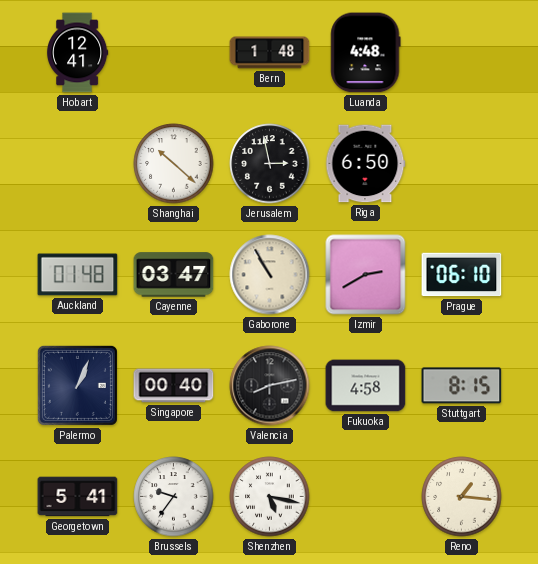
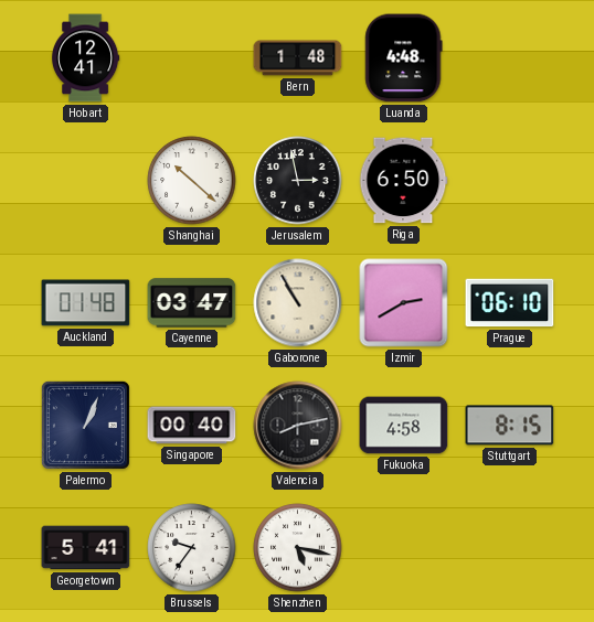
Reno: 1:16 -> none (462, 497)
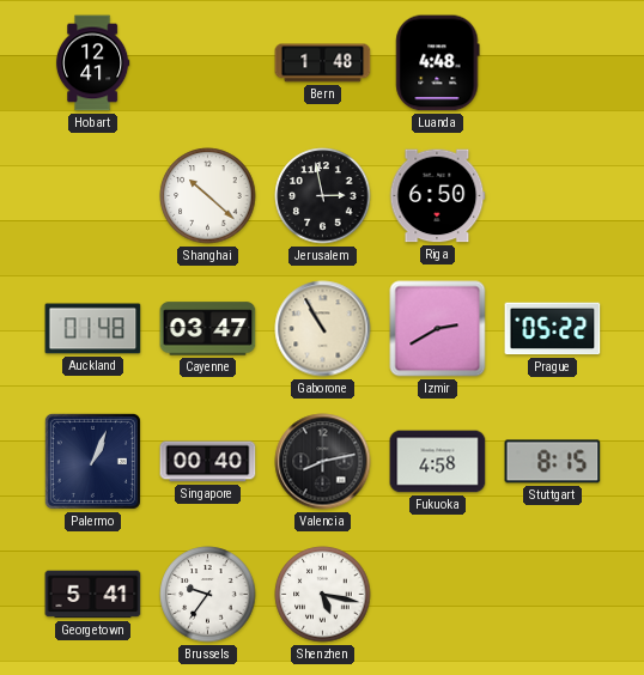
Prague: 06:10 -> 05:22 (553, 329)
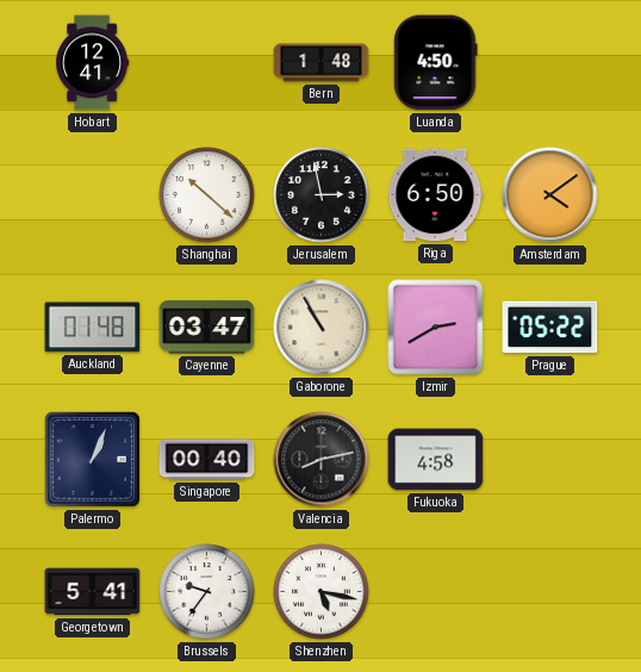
Luanda: 4:48 -> 4:50 (436, 63)
Amsterdam: none -> 4:09 (550, 195)
Stuttgart: 8:15 -> none (553, 462)
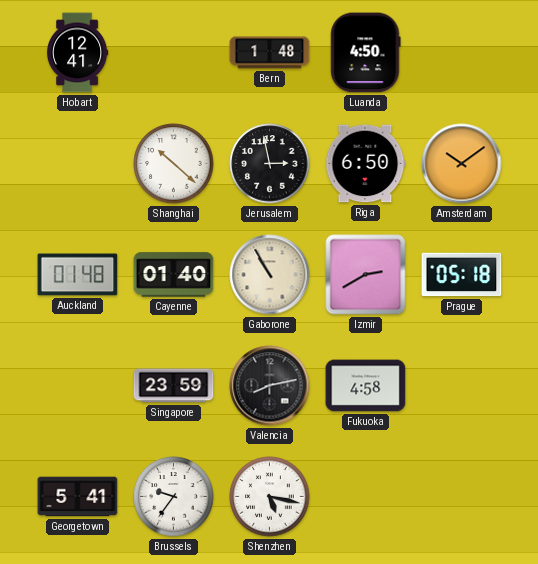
Amsterdam: 4:09 -> 10:09 (462, 164)
Cayenne: 03:47 -> 01:40 (174, 275)
Prague: 05:22 -> 05:18 (462, 275)
Palermo: 1:04 -> none (92, 459)
Singapore: 00:40 -> 23:59 (174, 386)
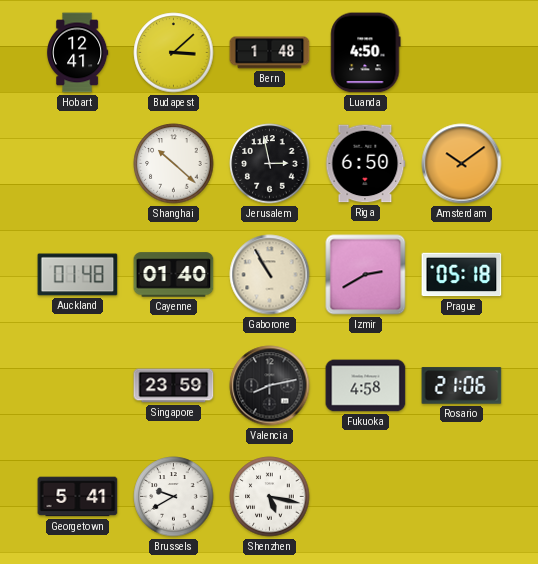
Budapest: none -> 3:08 (174, 53)
Rosario: none -> 21:06 (462, 386)
Brussels: 9:36 -> 9:40 (174, 497)
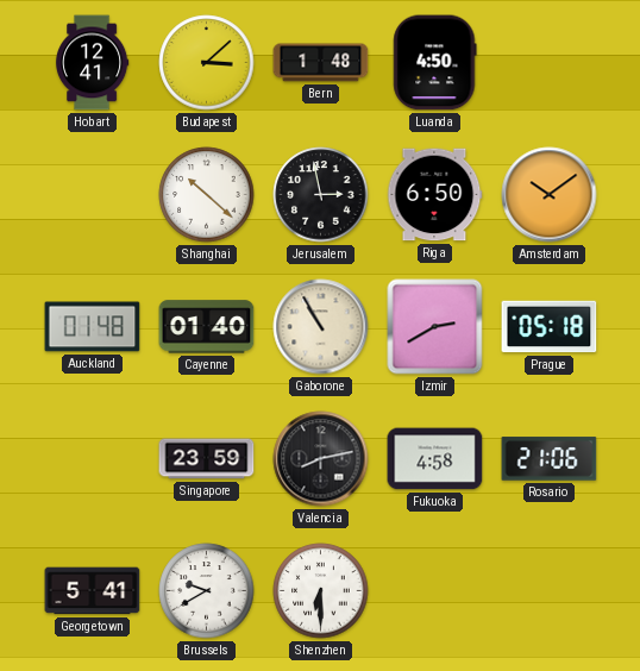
Shenzhen: 5:17 -> 6:30 (321, 591)
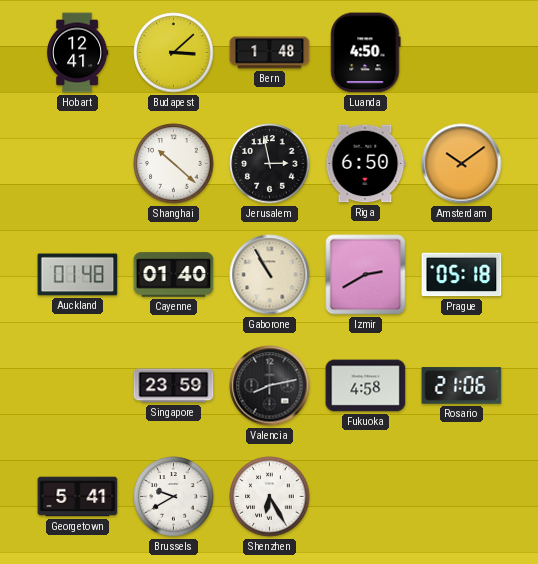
Shenzhen: 6:30 -> 6:25 (270, 497)
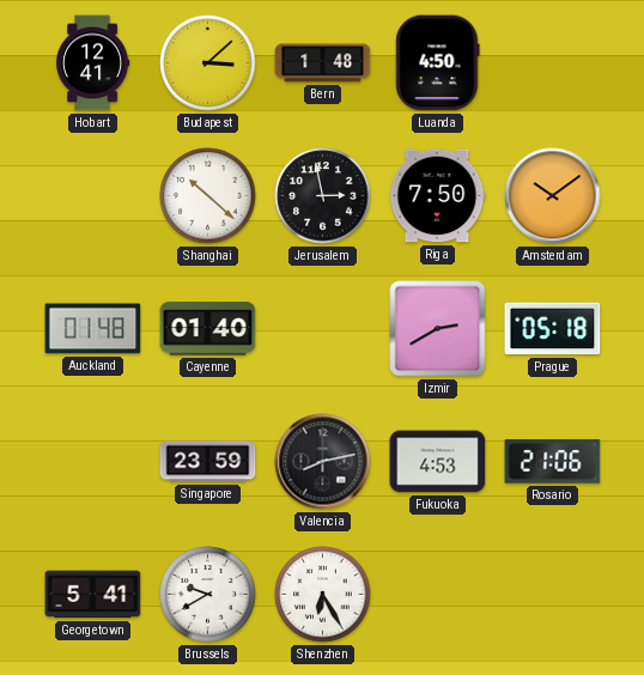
Riga: 6:50 -> 7:50 (437, 196)
Gaborone: 10:55 -> none (270, 275)
Fukuoka: 4:58 -> 4:53 (438, 462)
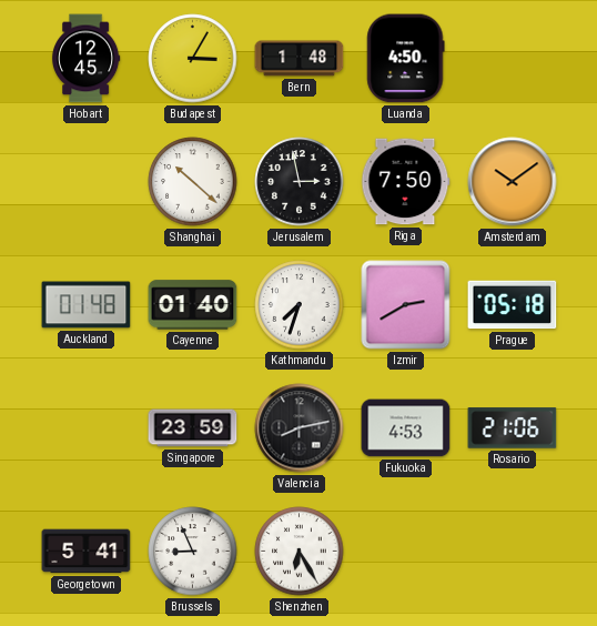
Hobart: 12:41 -> 12:45 (85, 59)
Budapest: 3:08 -> 3:05 (193, 59)
Kathmandu: none -> 7:33 (300, 305)
Brussels: 9:40 -> 8:56 (193, 552)
